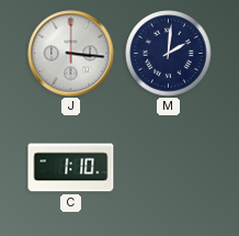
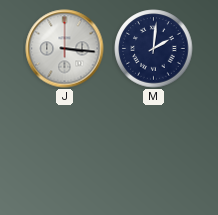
C: 1:10 -> none (71, 168)
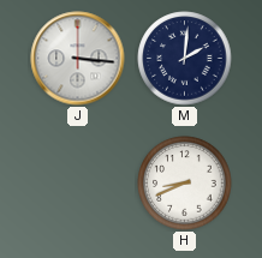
H: none -> 8:41 (185, 184)
